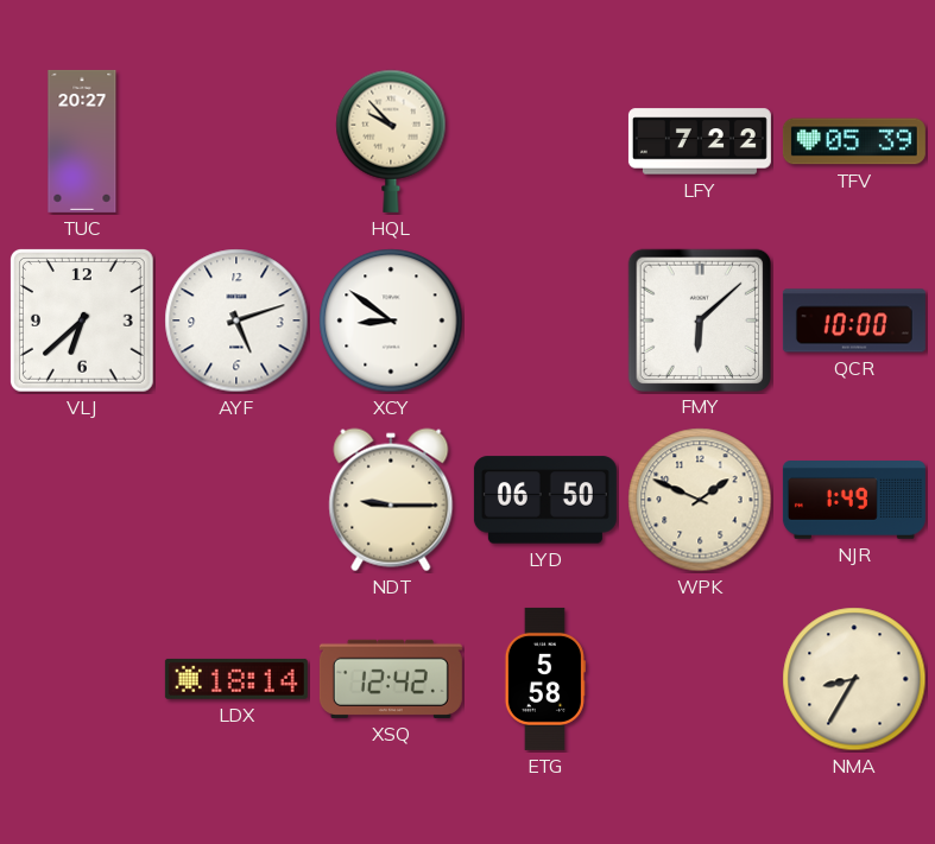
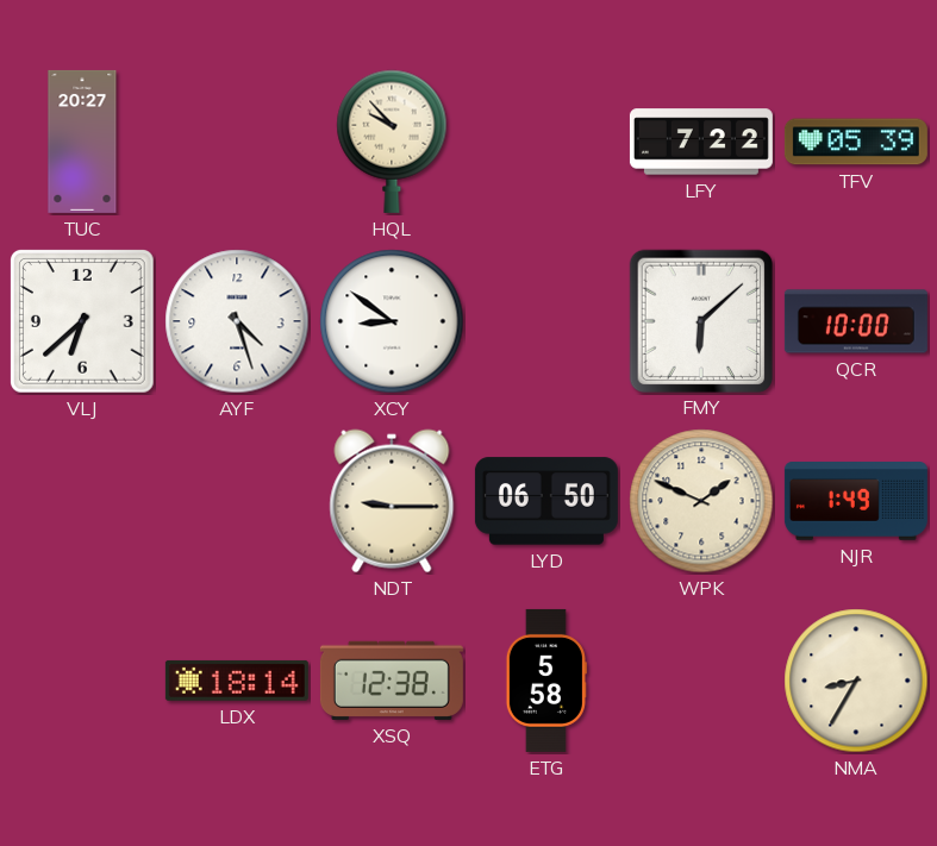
AYF: 5:12 -> 4:27 (237, 321)
XSQ: 12:42 -> 12:38 (392, 681)
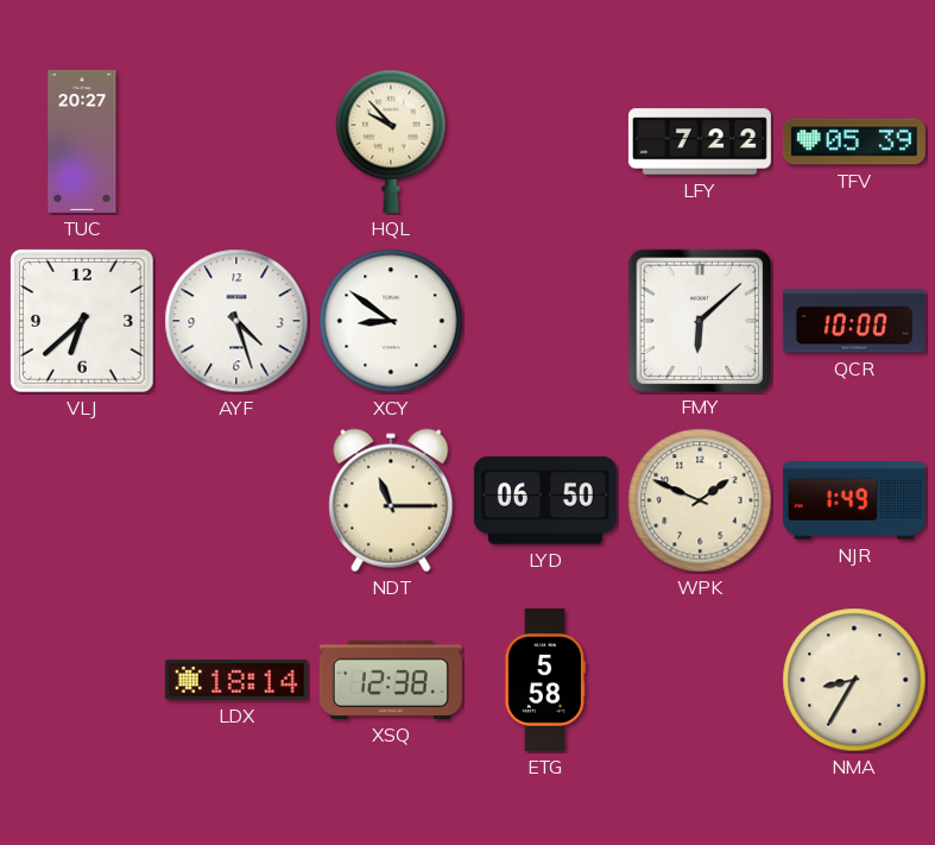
NDT: 9:15 -> 11:15 (391, 500)
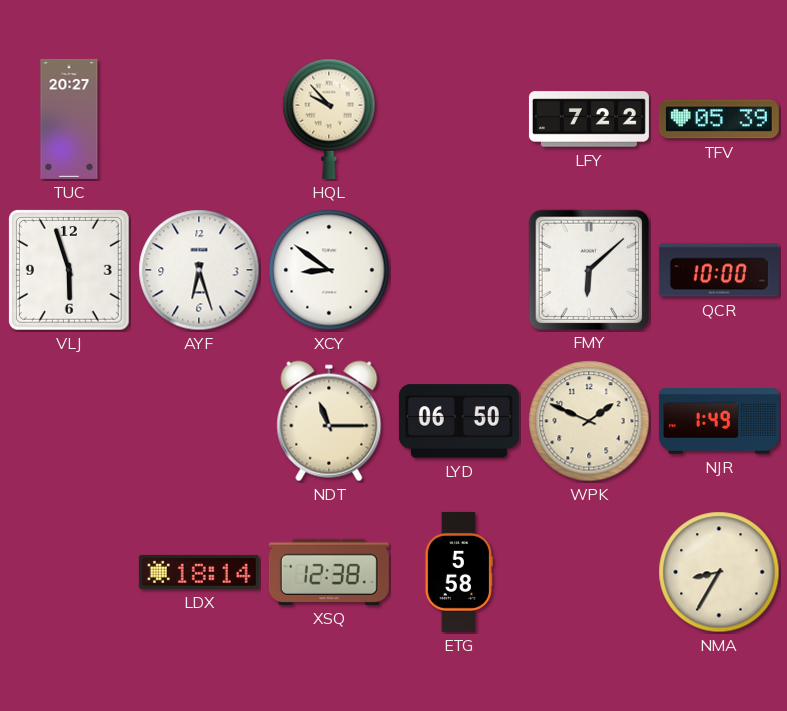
VLJ: 6:38 -> 5:57 (70, 271)
AYF: 4:27 -> 6:27 (199, 270)
